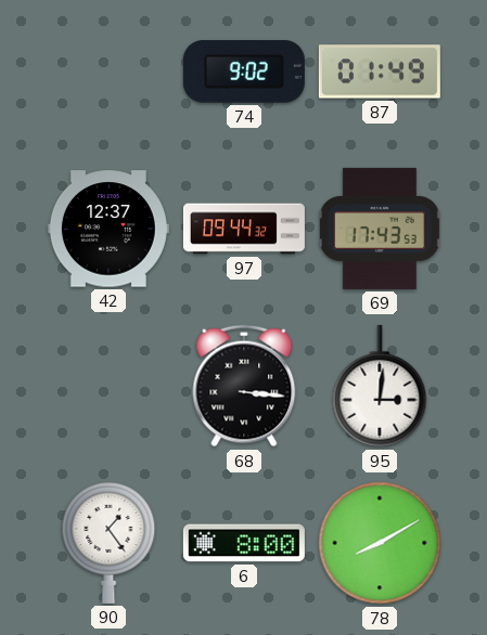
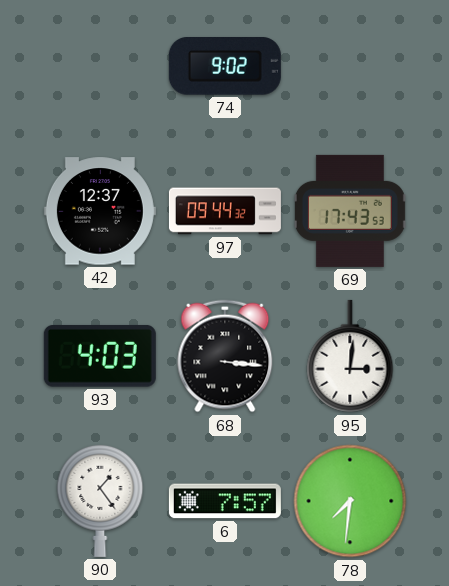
87: 01:49 -> none (380, 72)
93: none -> 4:03 (100, 356)
6: 8:00 -> 7:57 (225, 501)
78: 8:10 -> 7:31 (350, 501)
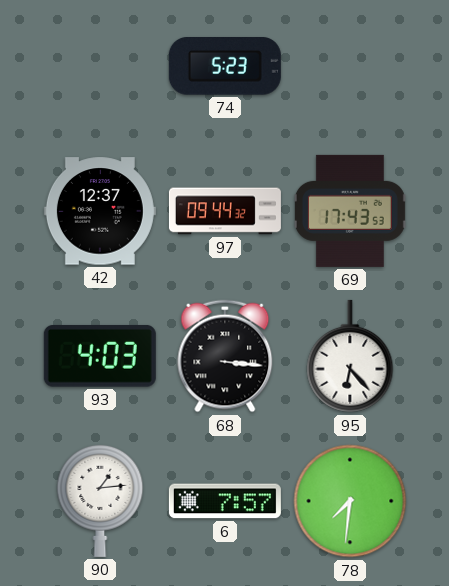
74: 9:02 -> 5:23 (225, 67)
95: 3:01 -> 6:23 (350, 356)
90: 1:24 -> 1:14 (100, 500)
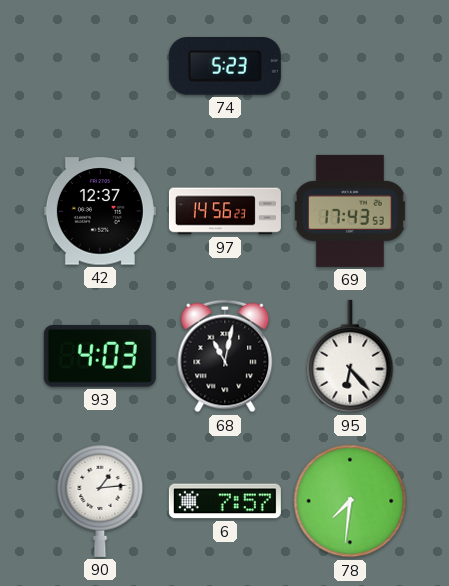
97: 09:44 -> 14:56 (225, 211)
68: 3:16 -> 11:02 (225, 356)
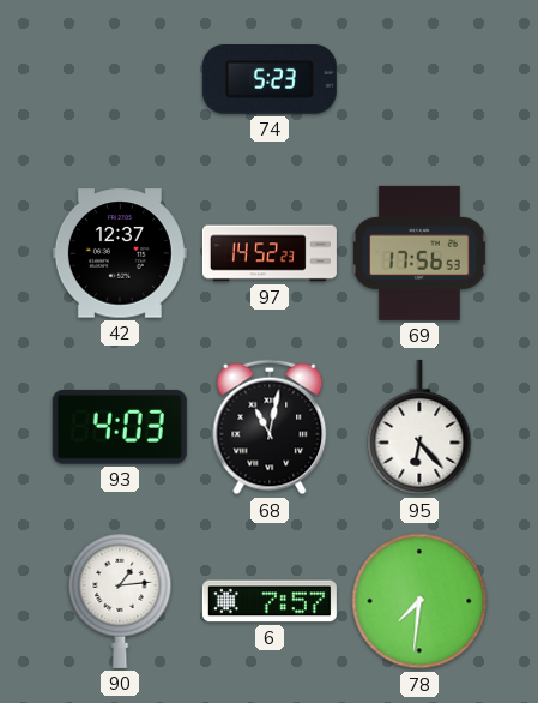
97: 14:56 -> 14:52 (270, 253)
69: 17:43 -> 17:56 (419, 253)
